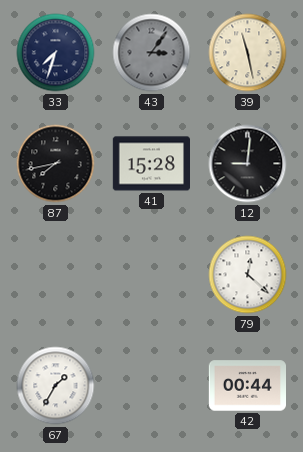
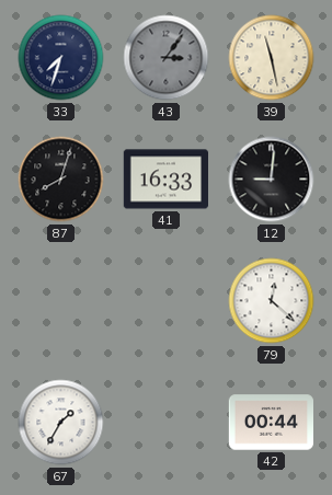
87: 7:43 -> 8:03 (61, 180)
41: 15:28 -> 16:33 (165, 180)
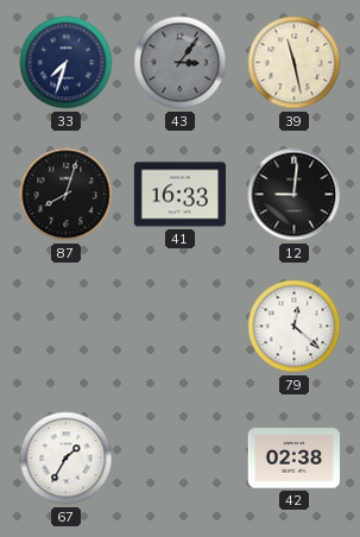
42: 00:44 -> 02:38 (293, 459)
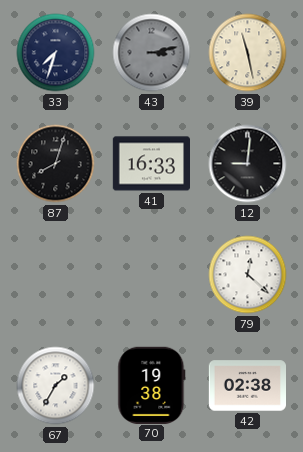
43: 3:06 -> 3:13 (152, 53)
70: none -> 19:38 (152, 385)
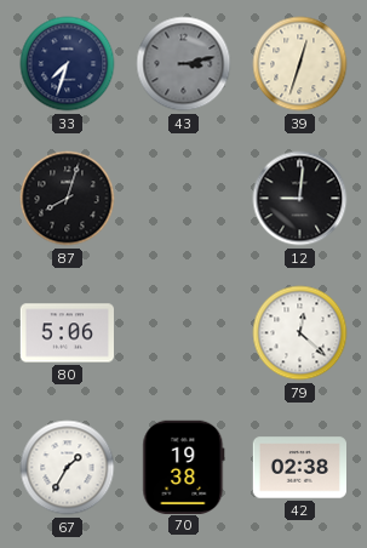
39: 11:28 -> 12:33 (300, 64)
41: 16:33 -> none (151, 164)
80: none -> 5:06 (67, 333)
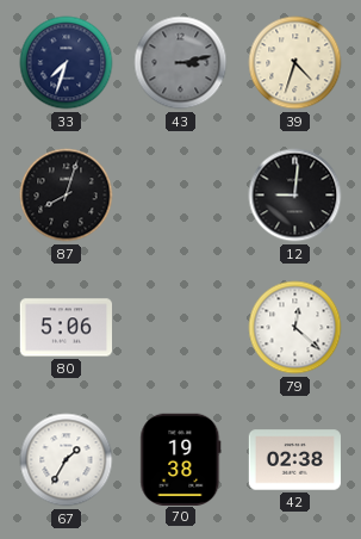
39: 12:33 -> 4:33 (295, 63)
